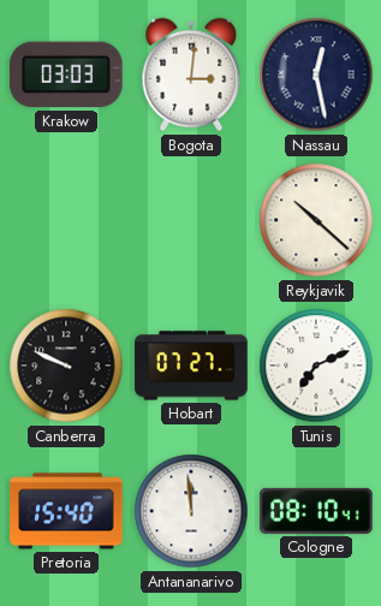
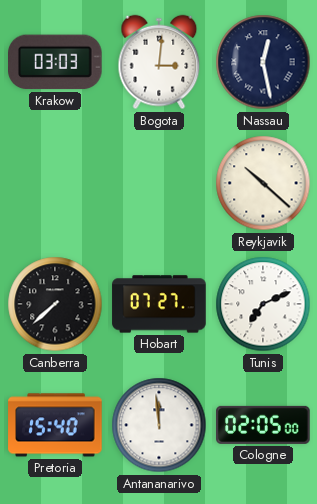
Canberra: 9:49 -> 7:38 (55, 304)
Cologne: 08:10 -> 02:05 (263, 425)
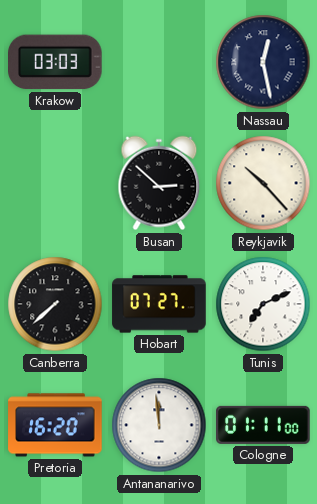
Bogota: 3:01 -> none (159, 62)
Busan: none -> 2:52 (159, 183)
Reykjavik: 10:22 -> 10:23 (263, 183)
Pretoria: 15:40 -> 16:20 (55, 425)
Cologne: 02:05 -> 01:11 (263, 425)
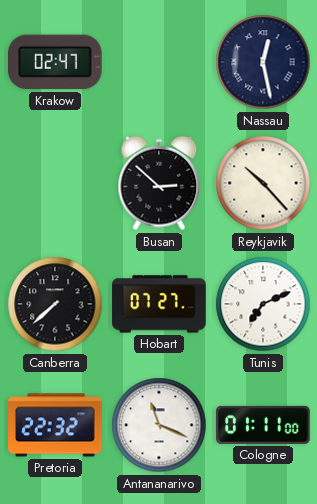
Krakow: 03:03 -> 02:47 (56, 62)
Pretoria: 16:20 -> 22:32 (55, 425)
Antananarivo: 11:59 -> 11:19 (159, 425)
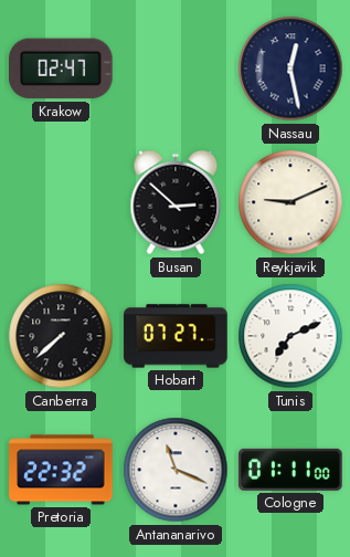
Reykjavik: 10:23 -> 9:11 (290, 202)
